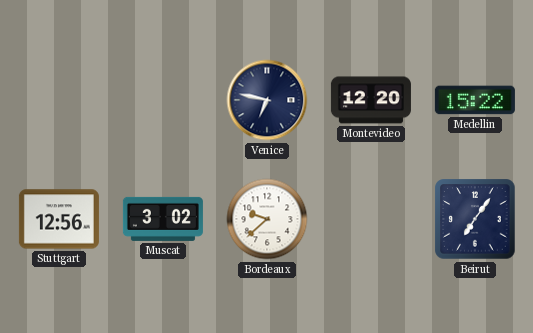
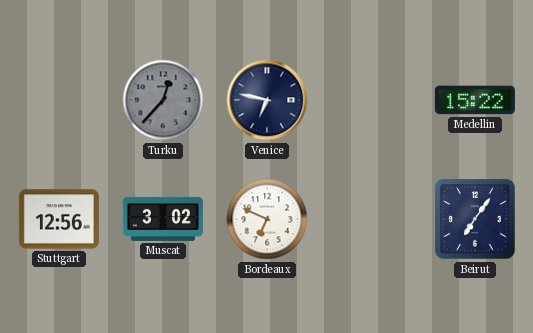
Turku: none -> 12:37 (163, 100)
Montevideo: 12:20 -> none (371, 100)
Bordeaux: 9:38 -> 6:49 (267, 219)
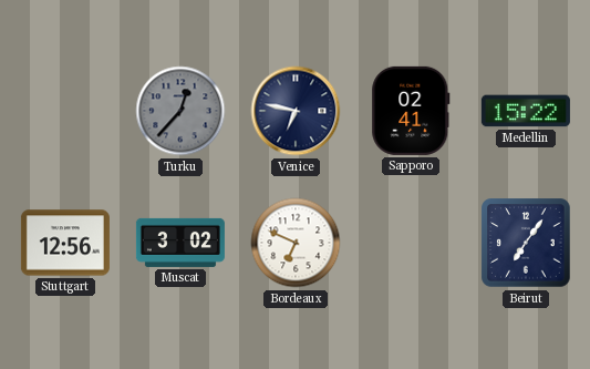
Sapporo: none -> 02:41 (411, 111)
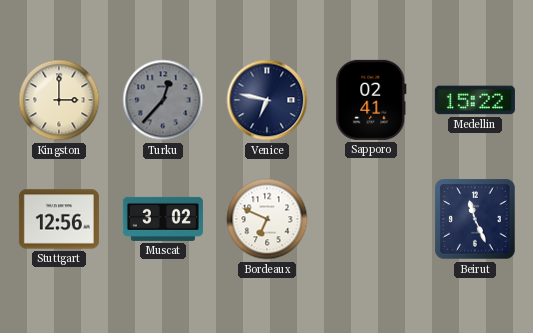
Kingston: none -> 3:00 (59, 100)
Beirut: 7:06 -> 11:26 (475, 219)
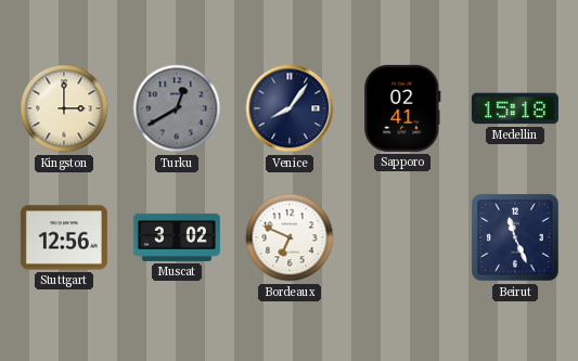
Turku: 12:37 -> 12:40 (177, 108)
Venice: 6:47 -> 8:06 (290, 108)
Medellin: 15:22 -> 15:18 (515, 108)
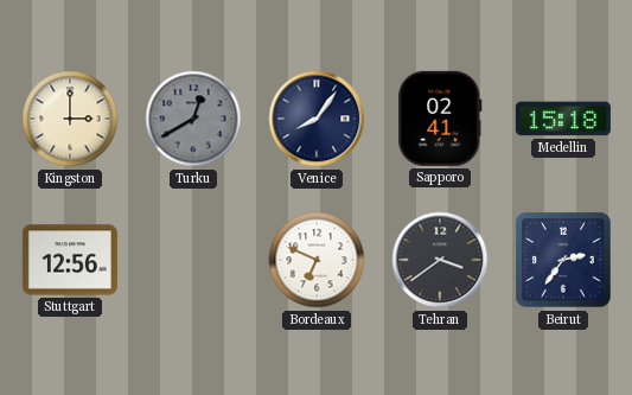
Muscat: 3:02 -> none (177, 237)
Tehran: none -> 3:39 (440, 260)
Beirut: 11:26 -> 2:36 (563, 260)
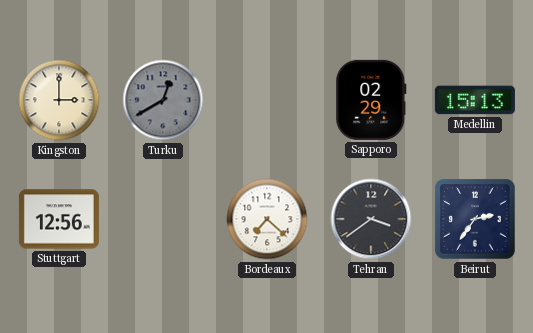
Venice: 8:06 -> none (317, 119)
Sapporo: 02:41 -> 02:29 (371, 100)
Medellin: 15:18 -> 15:13 (475, 100)
Bordeaux: 6:49 -> 7:22 (267, 219)
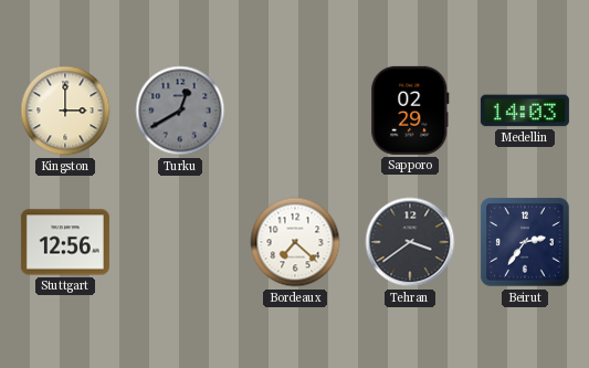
Medellin: 15:13 -> 14:03 (525, 111)
